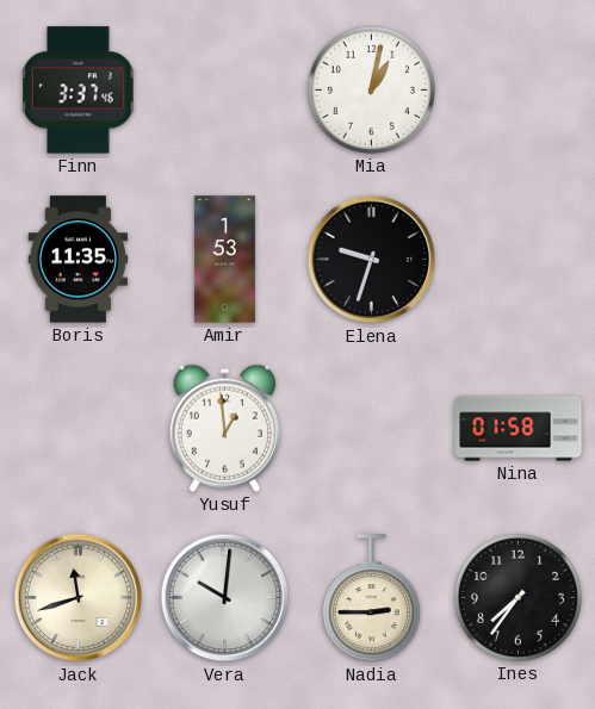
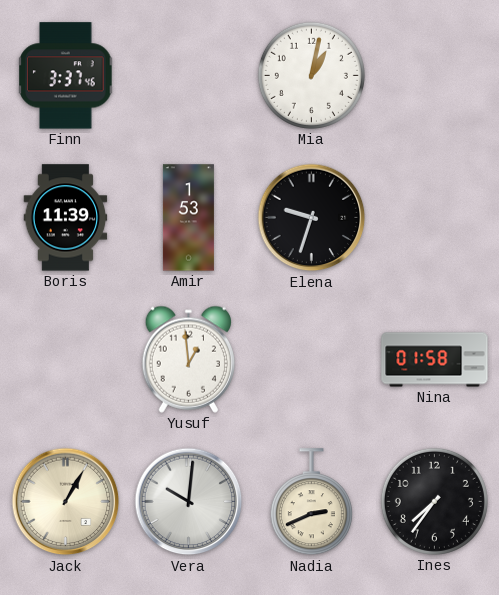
Boris: 11:35 -> 11:39 (66, 218)
Jack: 11:42 -> 1:05 (66, 502)
Nadia: 2:45 -> 2:41 (311, 502)
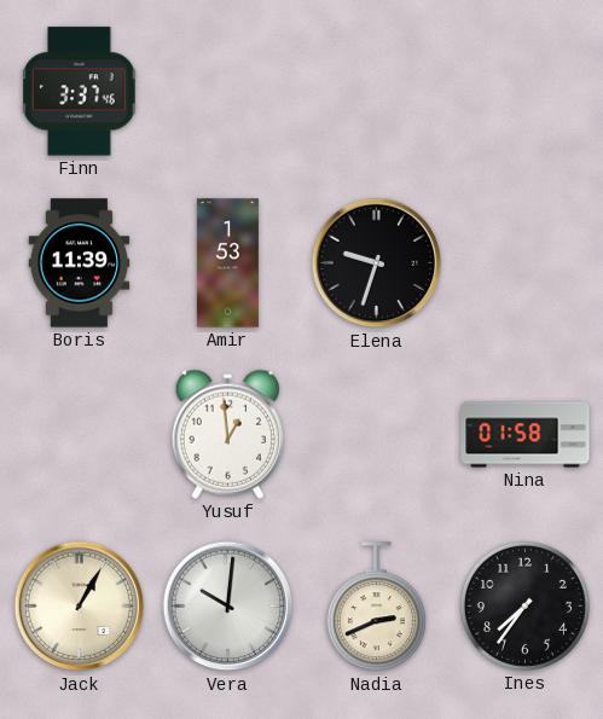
Mia: 1:02 -> none (311, 75)
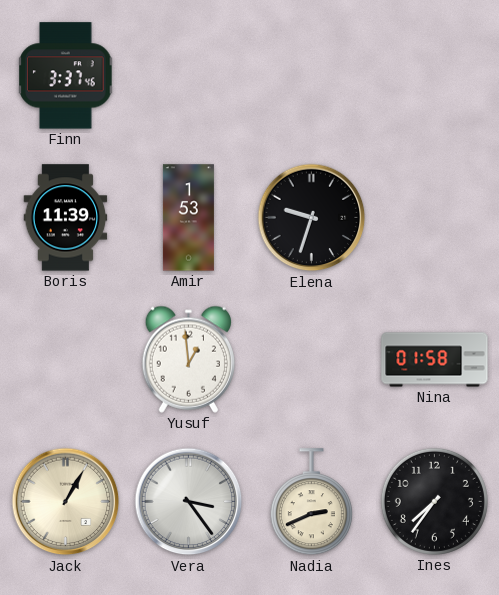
Vera: 10:01 -> 3:24 (189, 502)
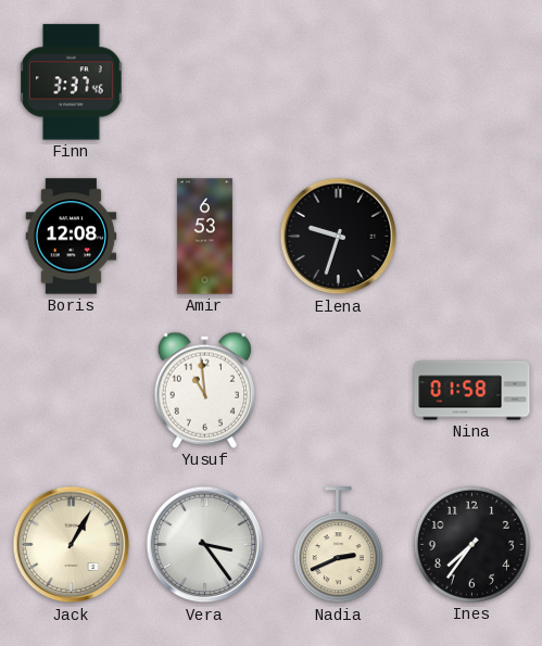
Boris: 11:39 -> 12:08 (72, 237)
Amir: 1:53 -> 6:53 (204, 237)
Yusuf: 12:59 -> 10:59 (204, 390)
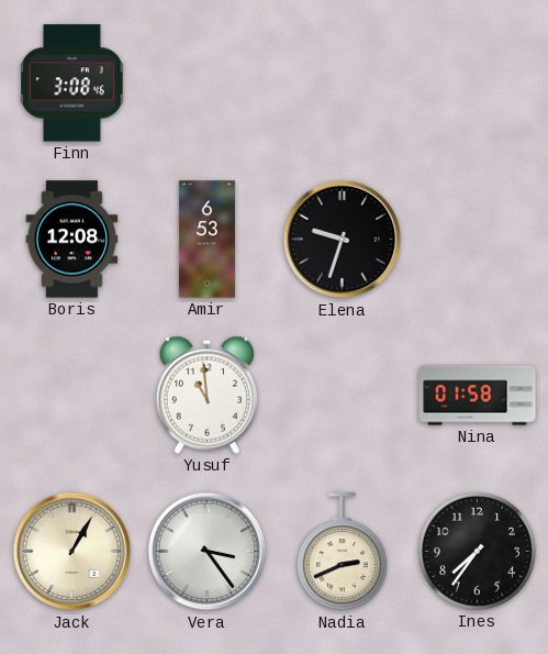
Finn: 3:37 -> 3:08 (72, 84)
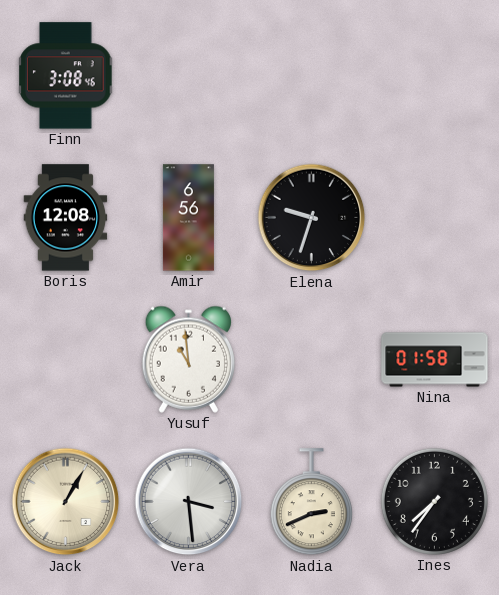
Amir: 6:53 -> 6:56 (188, 218)
Vera: 3:24 -> 3:29 (189, 502)
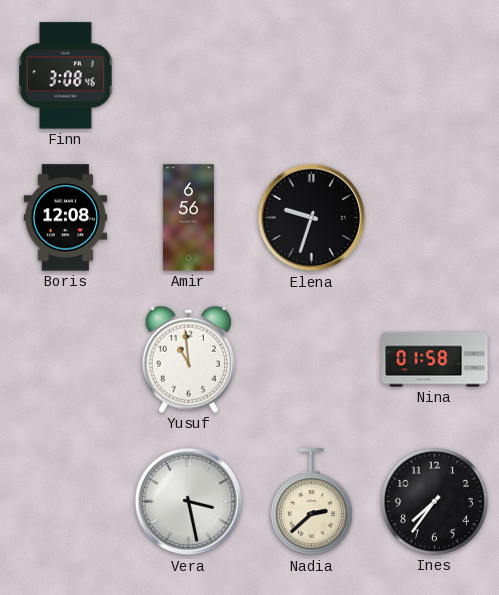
Jack: 1:05 -> none (66, 502)
Vera: 3:29 -> 3:28 (189, 502)
Nadia: 2:41 -> 2:38 (311, 502)
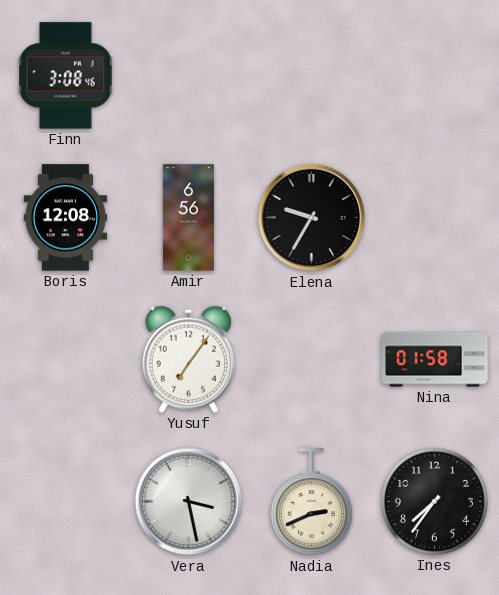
Elena: 9:33 -> 9:35 (312, 218)
Yusuf: 10:59 -> 7:06 (188, 359)
Nadia: 2:38 -> 2:41 (311, 502)
